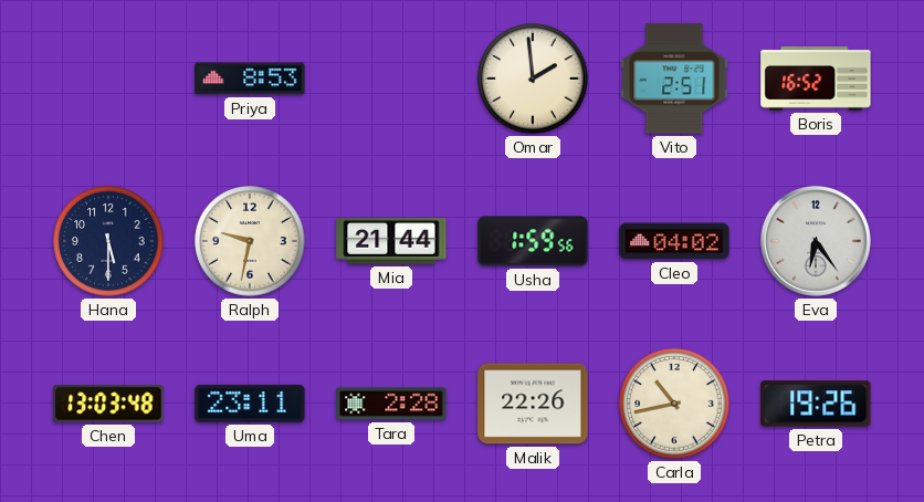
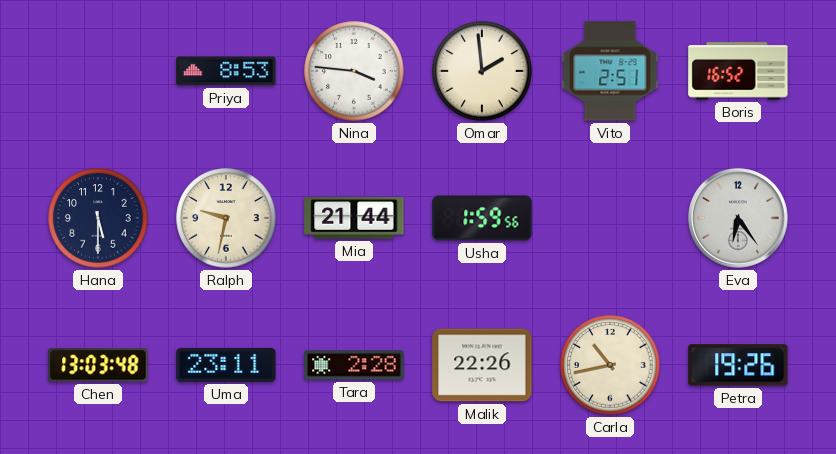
Nina: none -> 3:46 (354, 71)
Cleo: 04:02 -> none (674, 241)
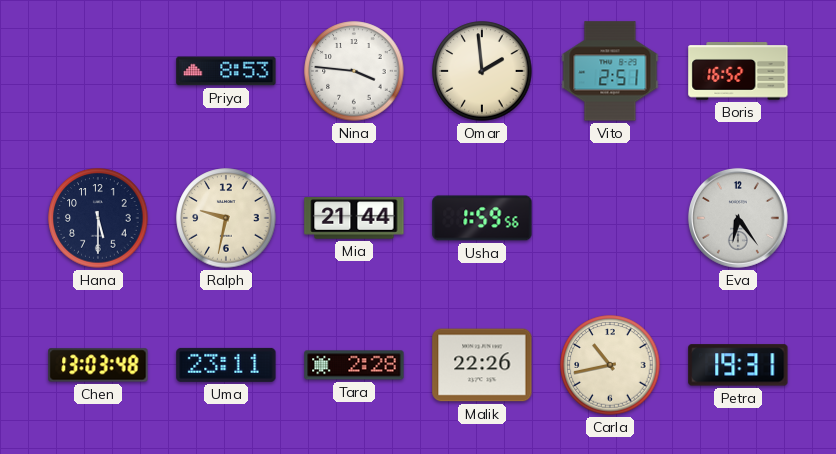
Petra: 19:26 -> 19:31 (738, 365)
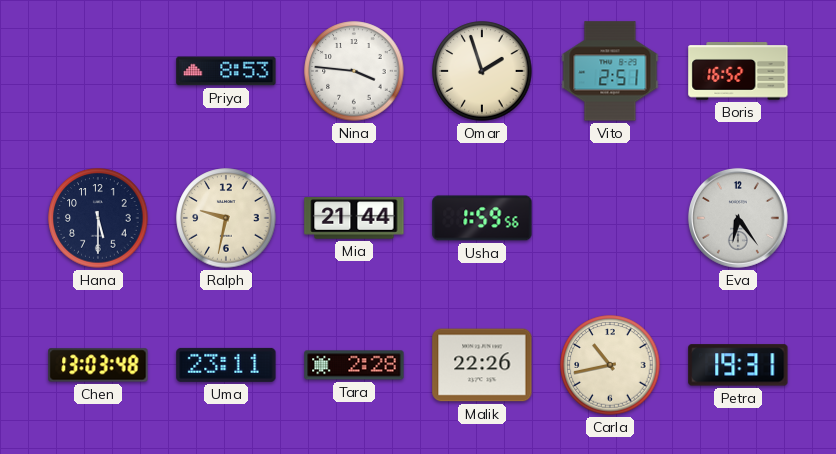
Omar: 1:59 -> 1:57 (482, 71)
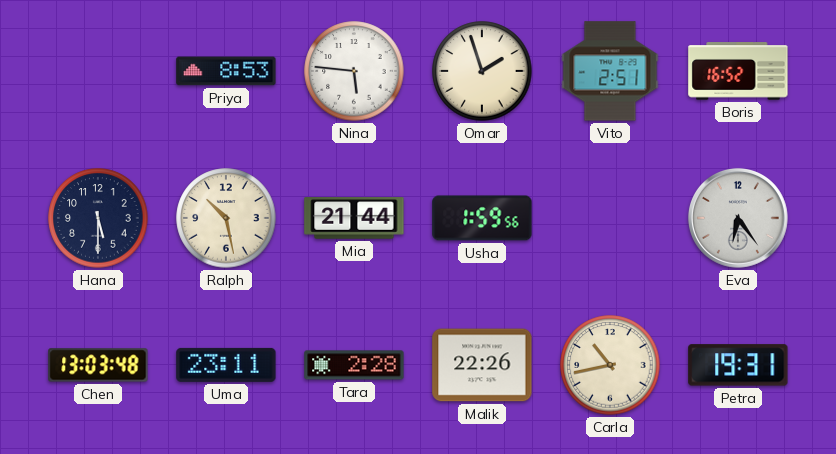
Nina: 3:46 -> 5:46 (354, 71)
Ralph: 9:32 -> 10:28 (226, 218)
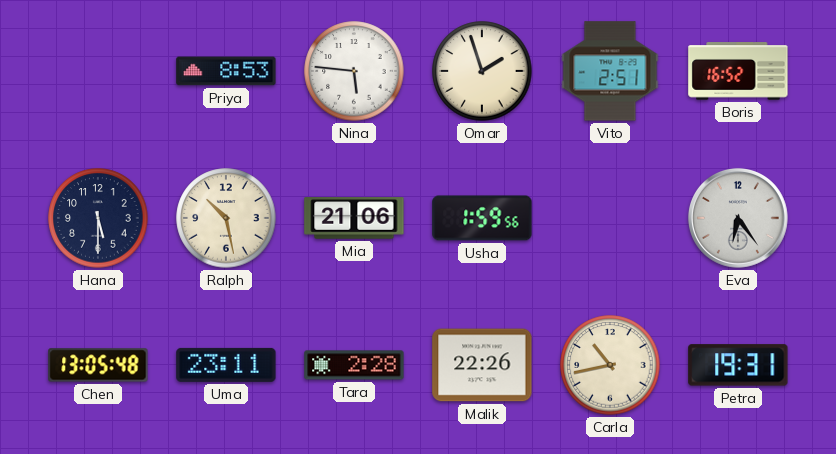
Mia: 21:44 -> 21:06 (354, 218)
Chen: 13:03 -> 13:05 (98, 365)
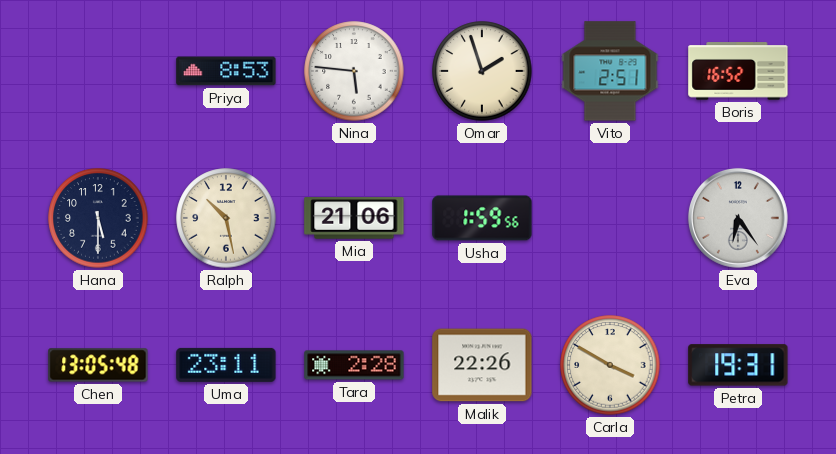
Carla: 10:43 -> 3:50 (610, 365)
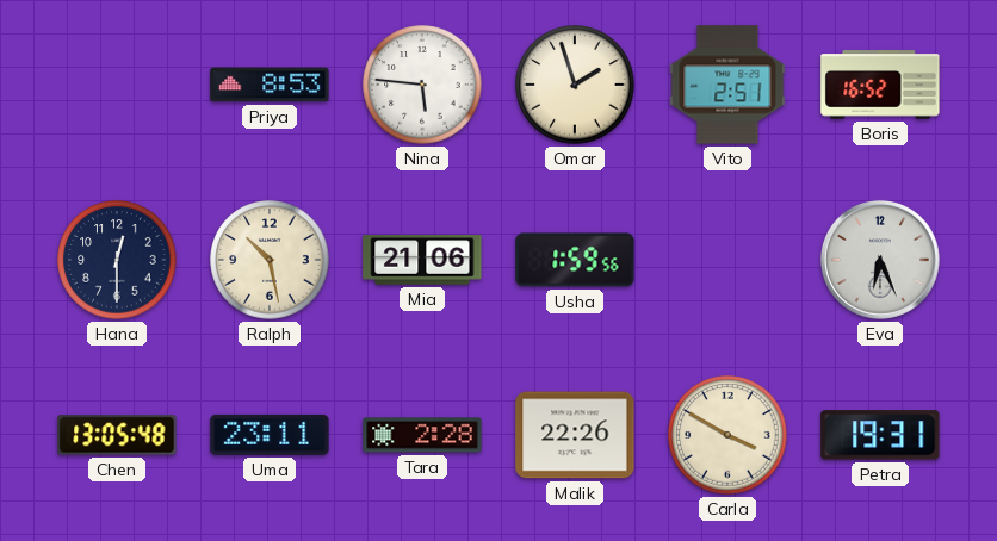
Hana: 5:30 -> 12:30 (117, 260)
Eva: 6:24 -> 6:26 (880, 260)
